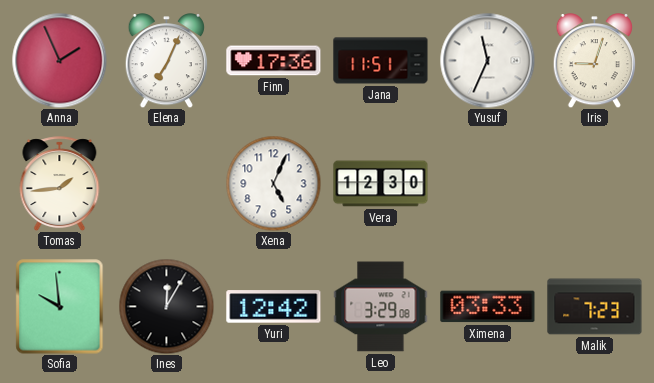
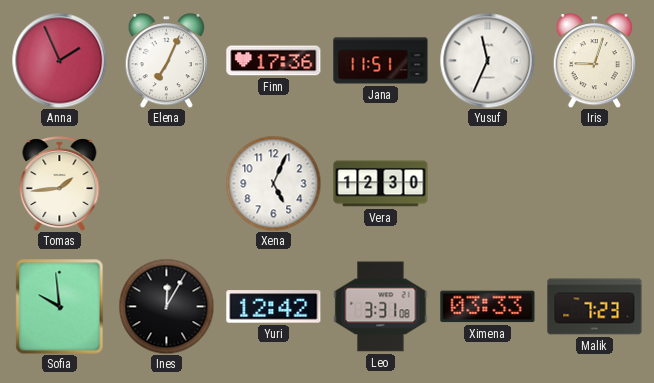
Leo: 3:29 -> 3:31 (381, 307)
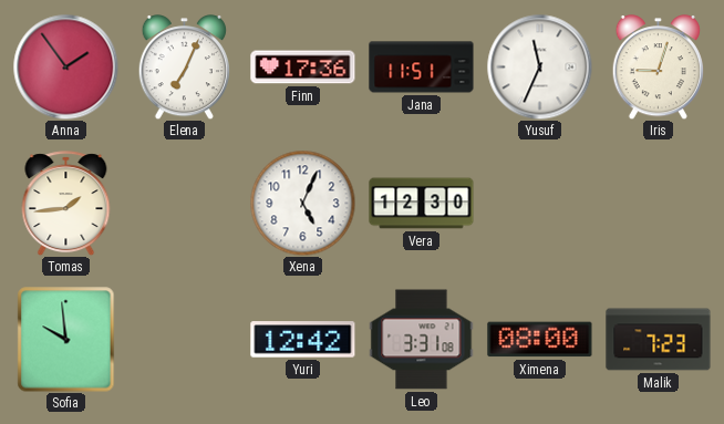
Anna: 1:56 -> 1:54 (65, 66)
Ines: 12:05 -> none (166, 306)
Ximena: 03:33 -> 08:00 (540, 340)
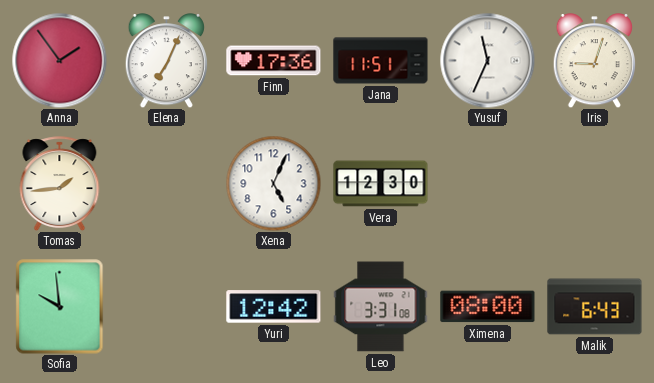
Malik: 7:23 -> 6:43 (595, 307)
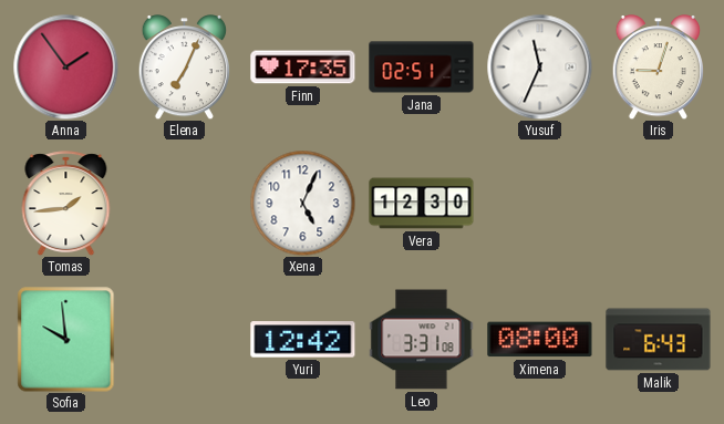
Finn: 17:36 -> 17:35 (303, 68)
Jana: 11:51 -> 02:51 (422, 68)
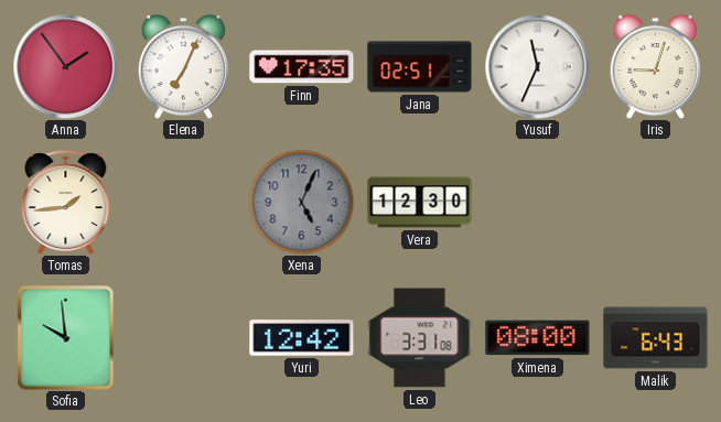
Xena dial: white -> grey (301, 202)
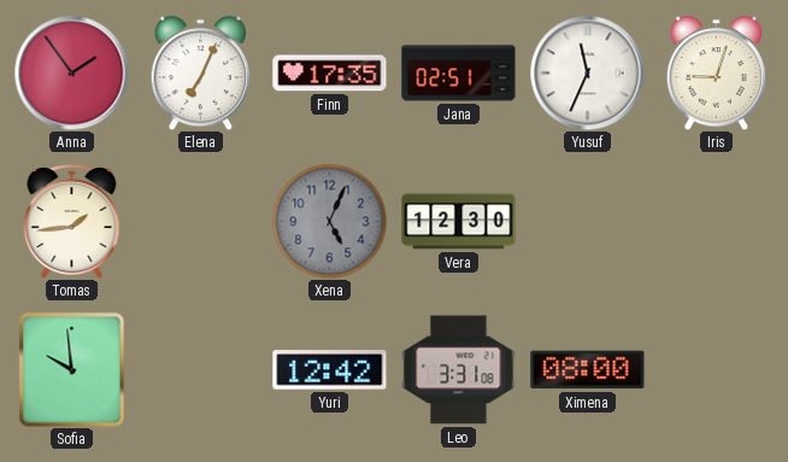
Malik: 6:43 -> none (656, 338)
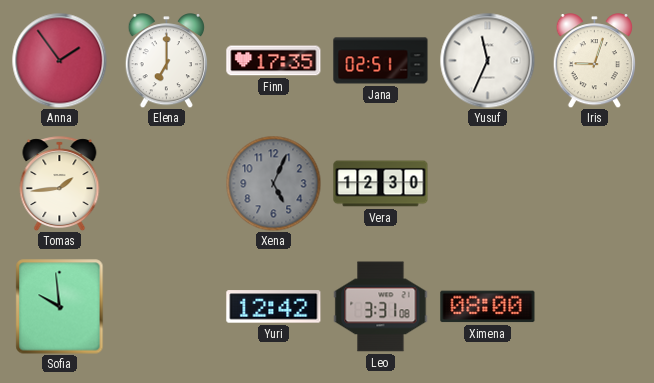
Elena: 7:04 -> 7:00 (166, 61)
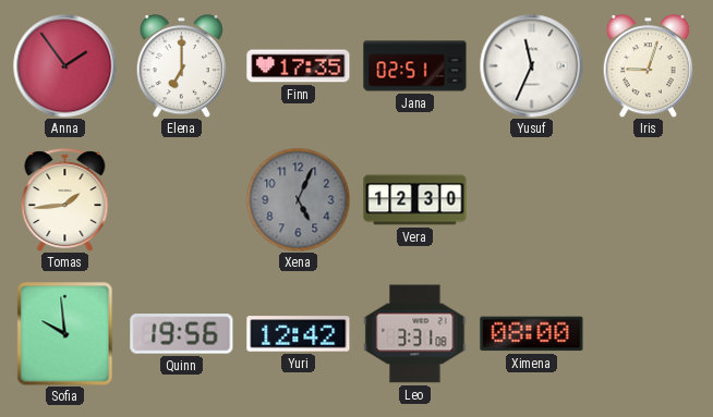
Quinn: none -> 19:56 (182, 334)
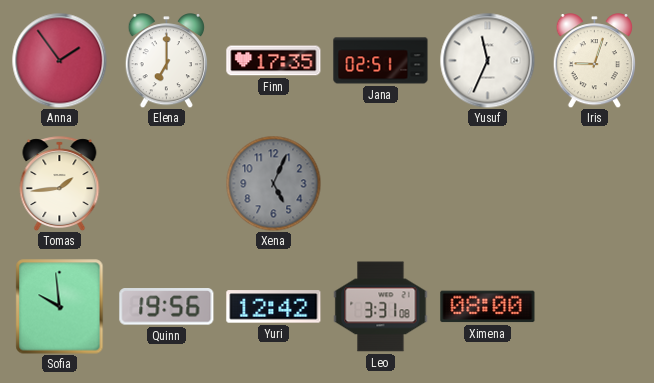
Vera: 12:30 -> none (415, 200)
